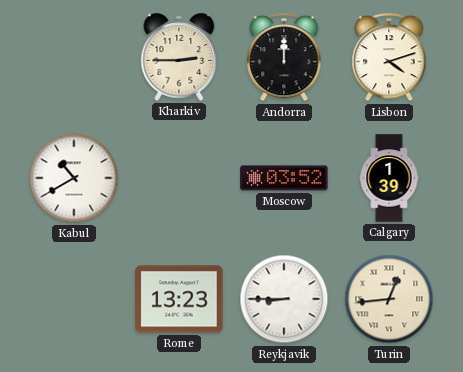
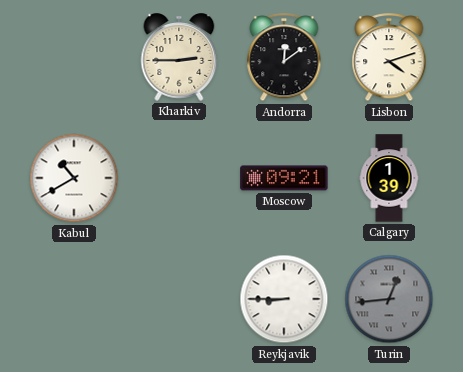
Andorra: 12:00 -> 12:09 (284, 58)
Moscow: 03:52 -> 09:21 (284, 178)
Rome: 13:23 -> none (179, 299)
Turin dial: cream -> grey (389, 299)
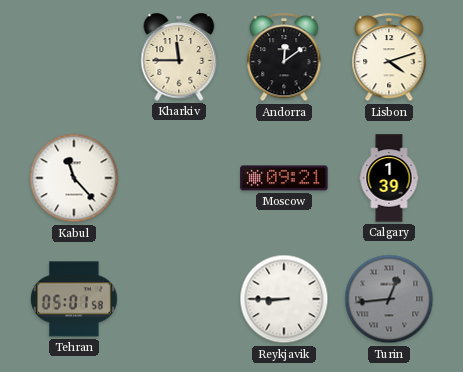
Kharkiv: 2:45 -> 11:45 (179, 57)
Kabul: 10:40 -> 11:23 (74, 178)
Tehran: none -> 05:01 (74, 299)
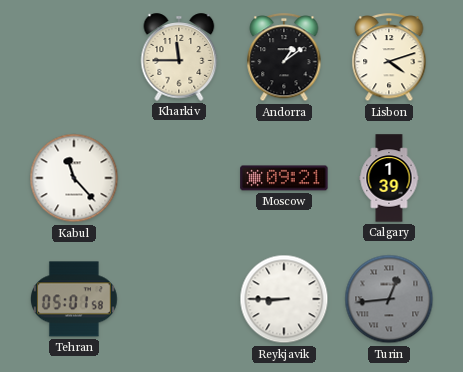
Andorra: 12:09 -> 1:09 (284, 58)
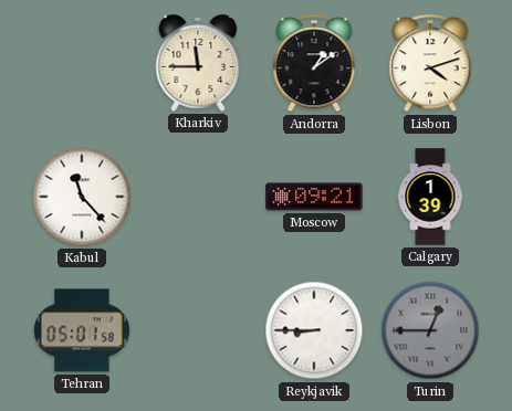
Turin: 12:44 -> 12:45 (430, 330)
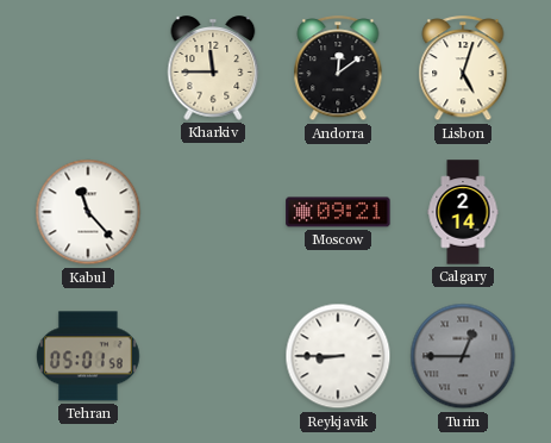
Andorra: 1:09 -> 12:09 (338, 69)
Lisbon: 4:12 -> 5:03 (463, 69)
Calgary: 1:39 -> 2:14 (463, 212)
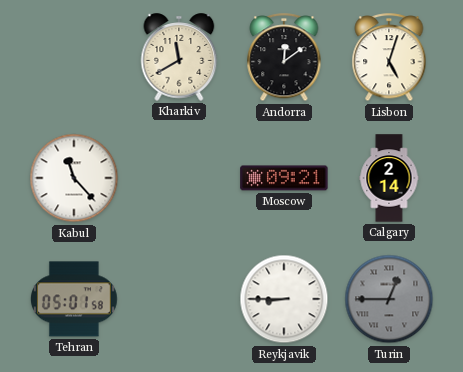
Kharkiv: 11:45 -> 11:40 (179, 57)
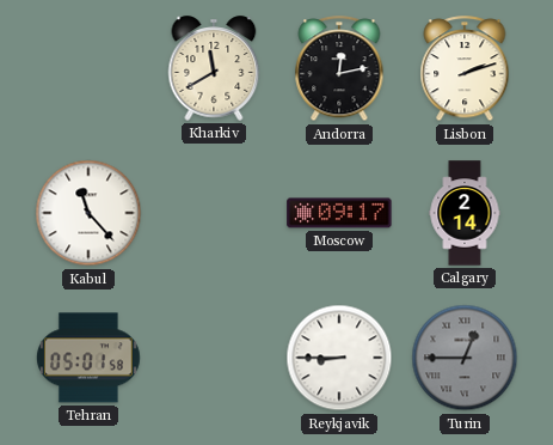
Andorra: 12:09 -> 12:13 (339, 69)
Lisbon: 5:03 -> 2:12 (465, 69)
Moscow: 09:21 -> 09:17 (339, 213)
